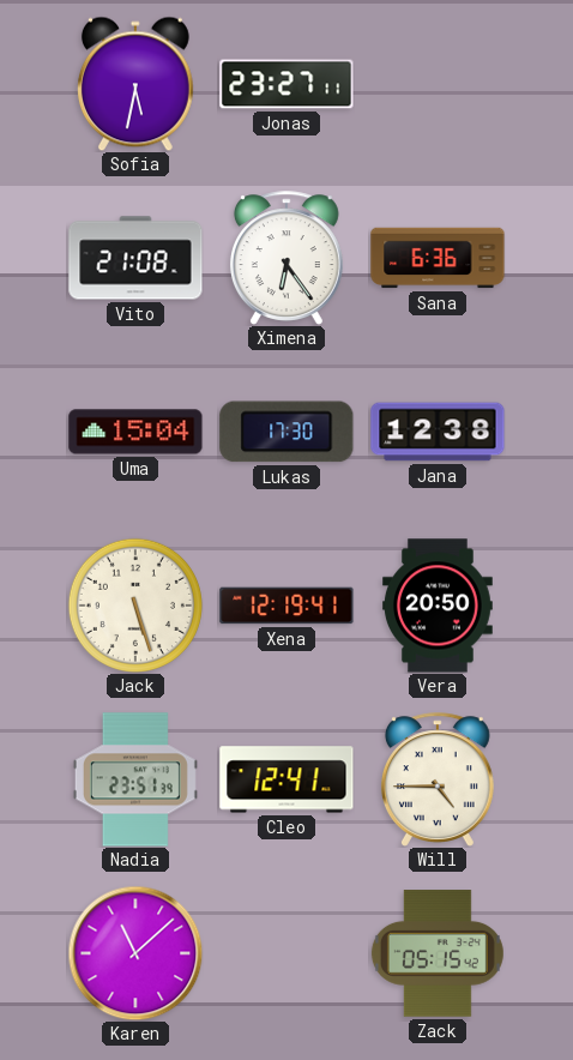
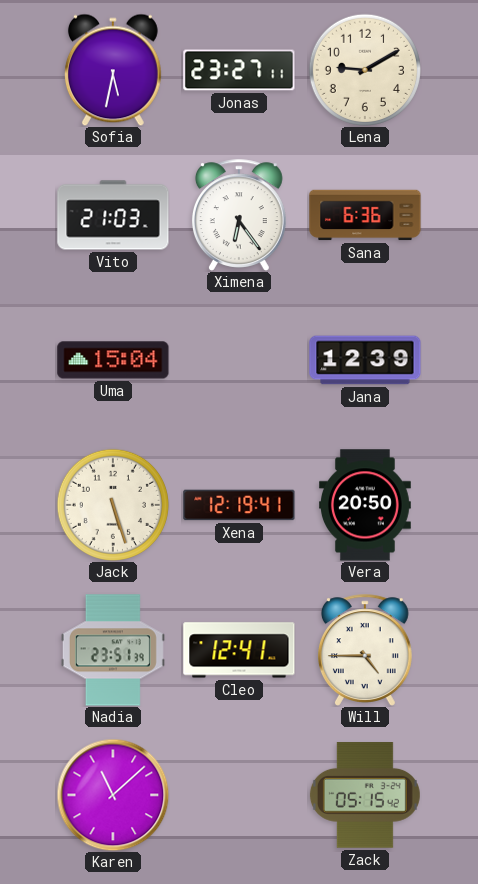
Lena: none -> 9:10 (365, 70)
Vito: 21:08 -> 21:03 (113, 215)
Lukas: 17:30 -> none (286, 432)
Jana: 12:38 -> 12:39 (365, 360)
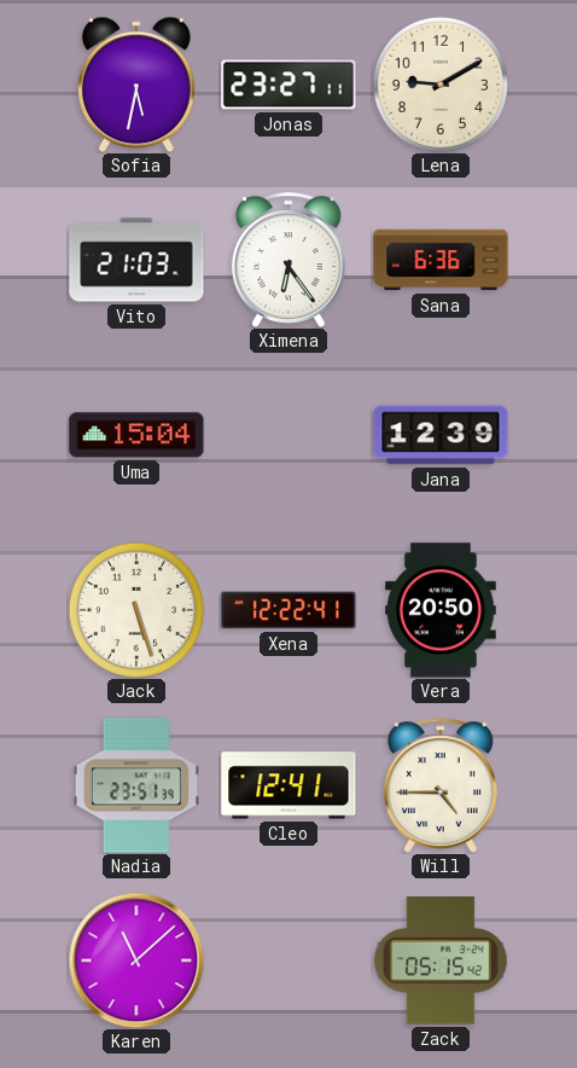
Xena: 12:19 -> 12:22 (288, 610)
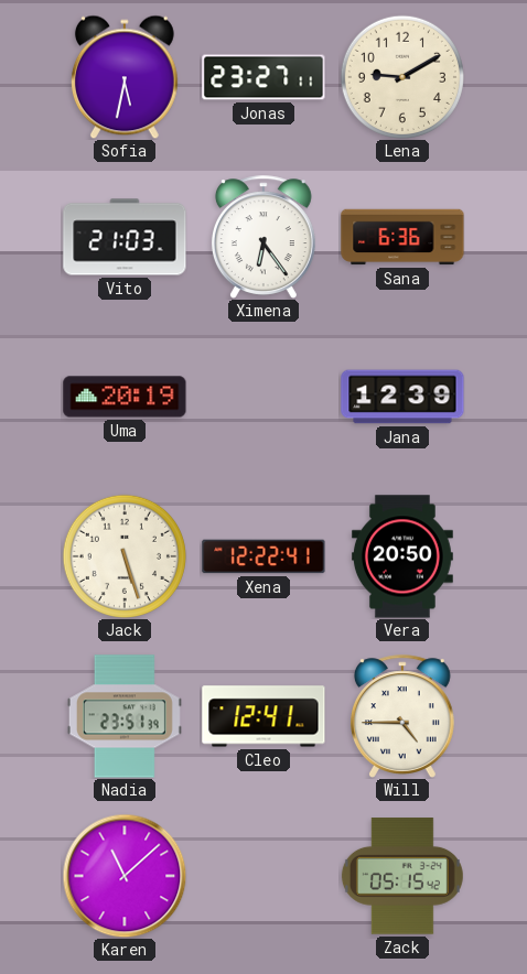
Uma: 15:04 -> 20:19 (125, 397)
